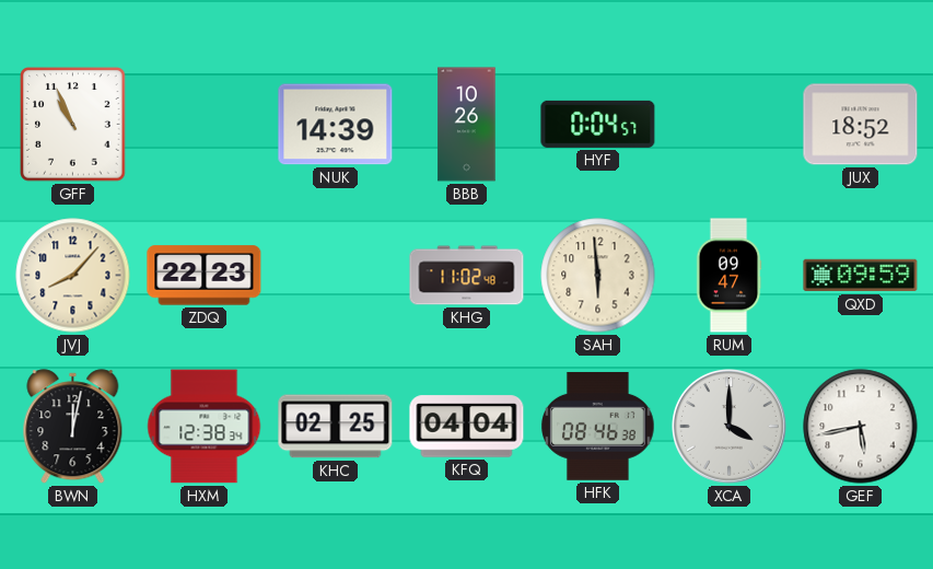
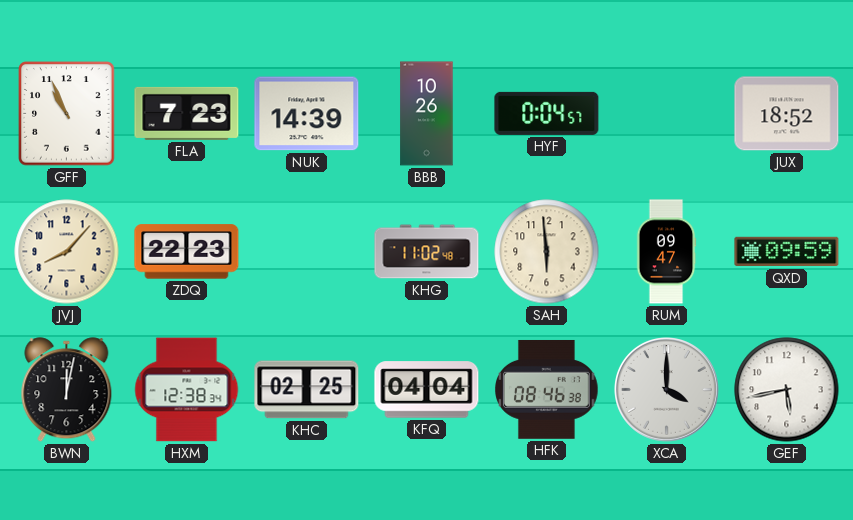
FLA: none -> 7:23 (187, 113)
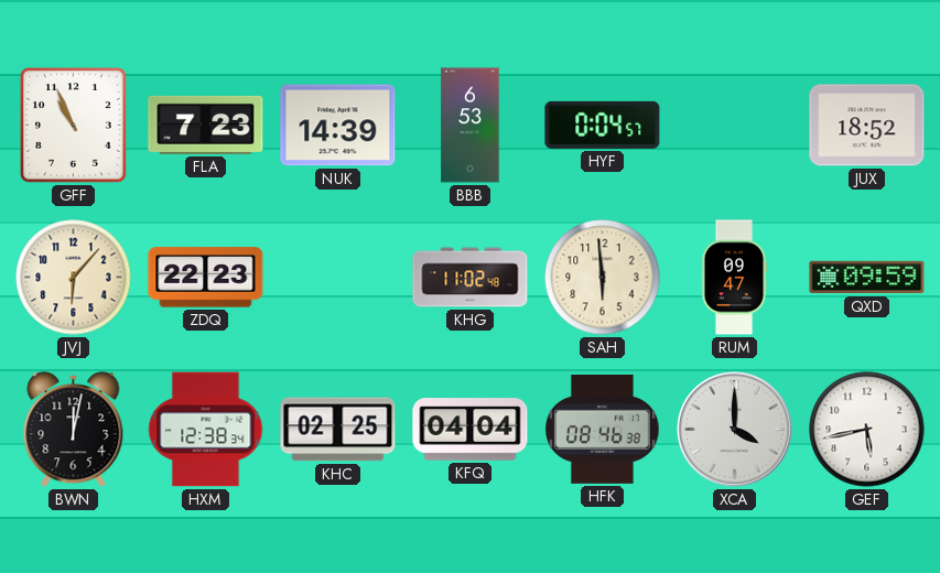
BBB: 10:26 -> 6:53 (471, 126)
JVJ: 8:07 -> 6:07 (74, 278)
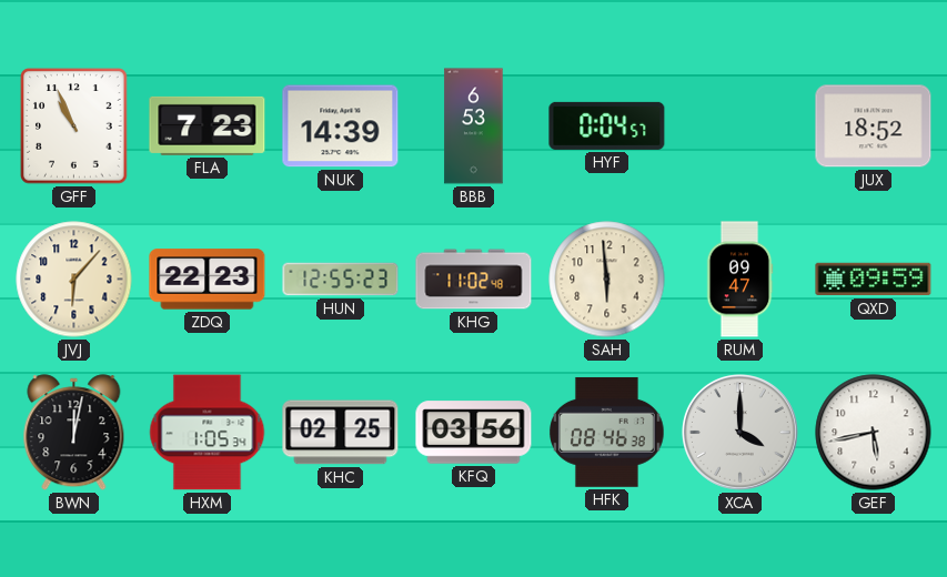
HUN: none -> 12:55 (341, 280)
HXM: 12:38 -> 1:05 (208, 433)
KFQ: 04:04 -> 03:56 (474, 433)
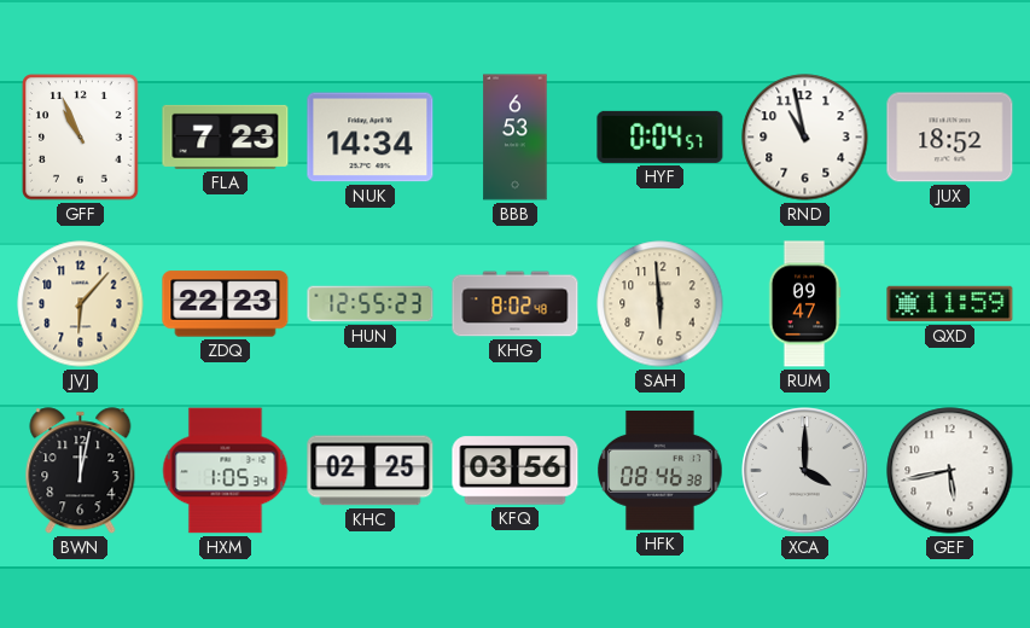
NUK: 14:39 -> 14:34 (371, 138)
RND: none -> 10:58 (805, 138)
KHG: 11:02 -> 8:02 (516, 304)
QXD: 09:59 -> 11:59 (950, 304)
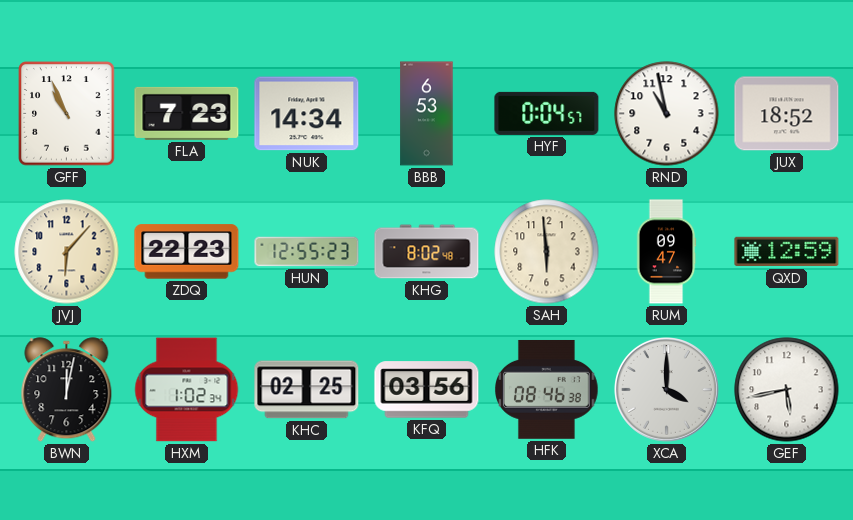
QXD: 11:59 -> 12:59 (787, 252)
HXM: 1:05 -> 1:02 (187, 390)
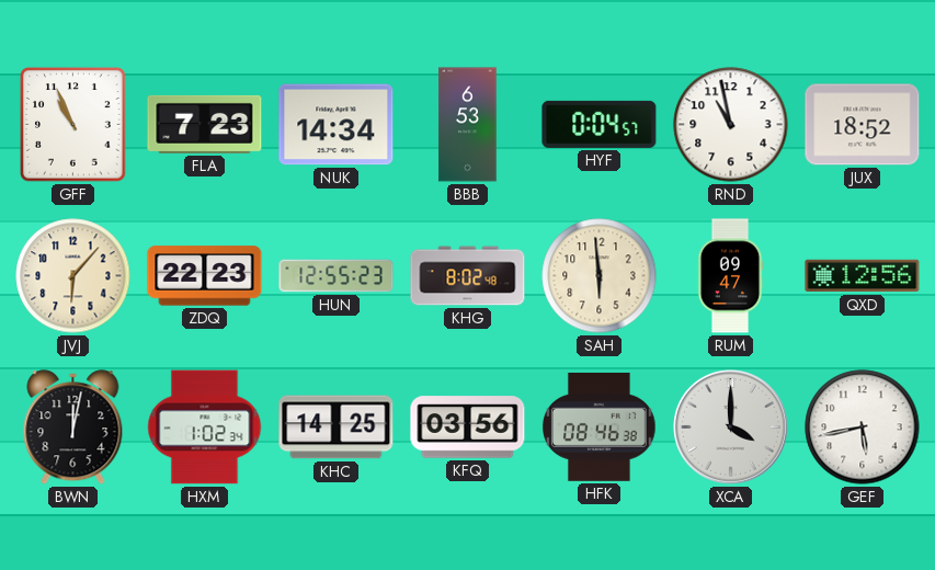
QXD: 12:59 -> 12:56 (863, 276)
KHC: 02:25 -> 14:25 (337, 428)
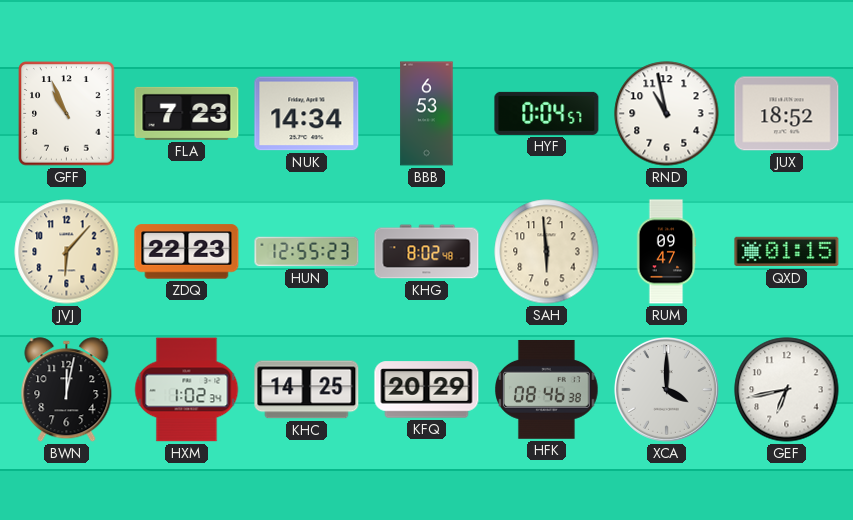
QXD: 12:56 -> 01:15 (787, 252)
KFQ: 03:56 -> 20:29 (427, 390)
GEF: 5:43 -> 6:43 (787, 390)
